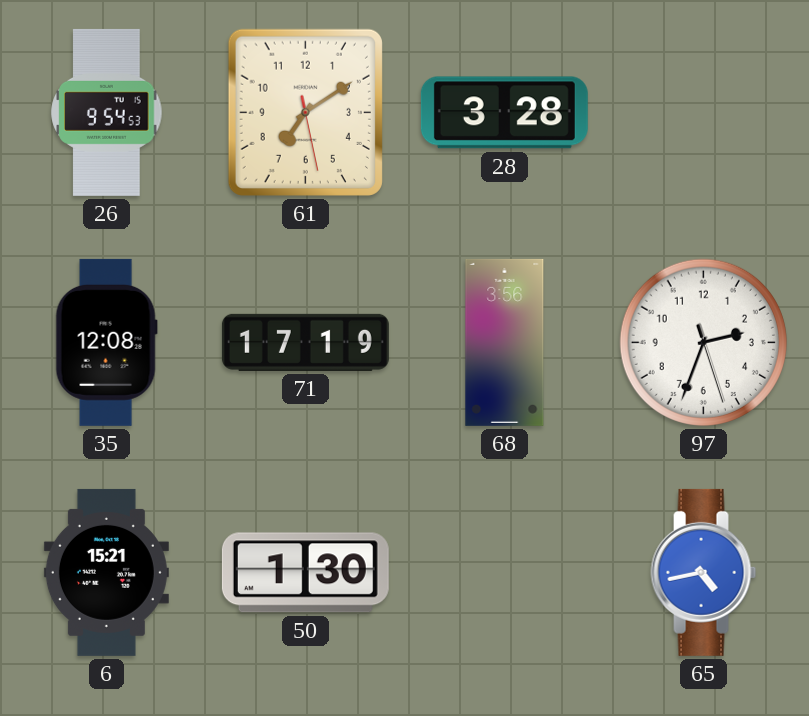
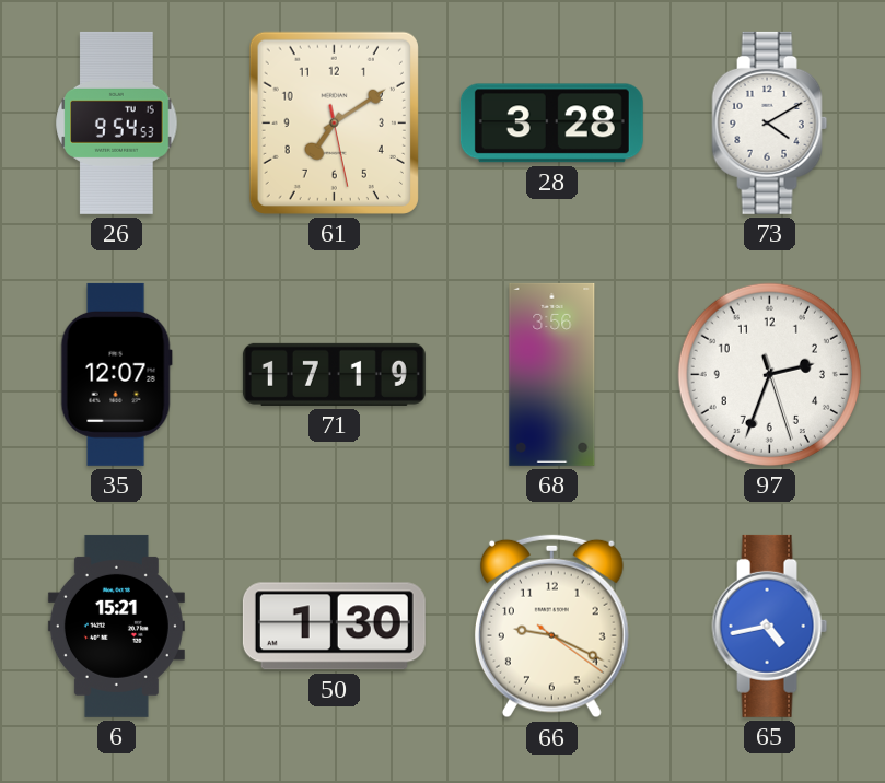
73: none -> 4:10 (770, 122)
35: 12:08 -> 12:07 (116, 374)
66: none -> 9:19 (551, 627)
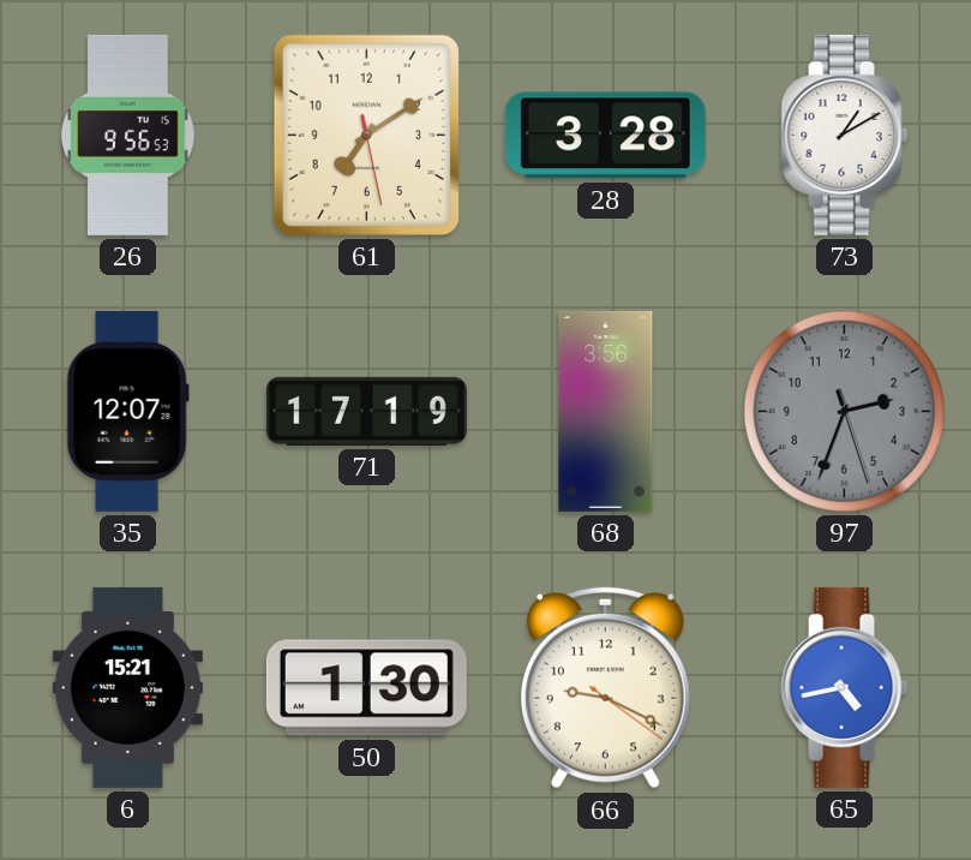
26: 9:54 -> 9:56 (128, 135)
73: 4:10 -> 1:10 (845, 135)
97 dial: white -> grey (844, 411)
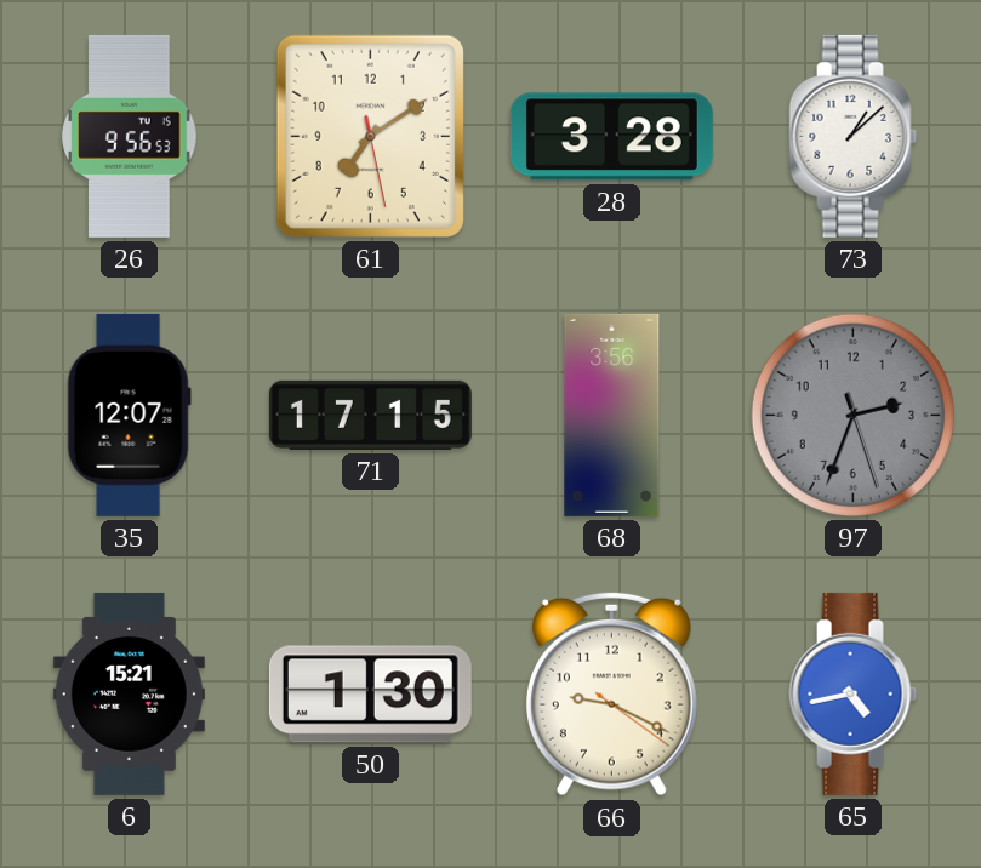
73: 1:10 -> 1:08 (854, 136)
71: 17:19 -> 17:15 (370, 415)
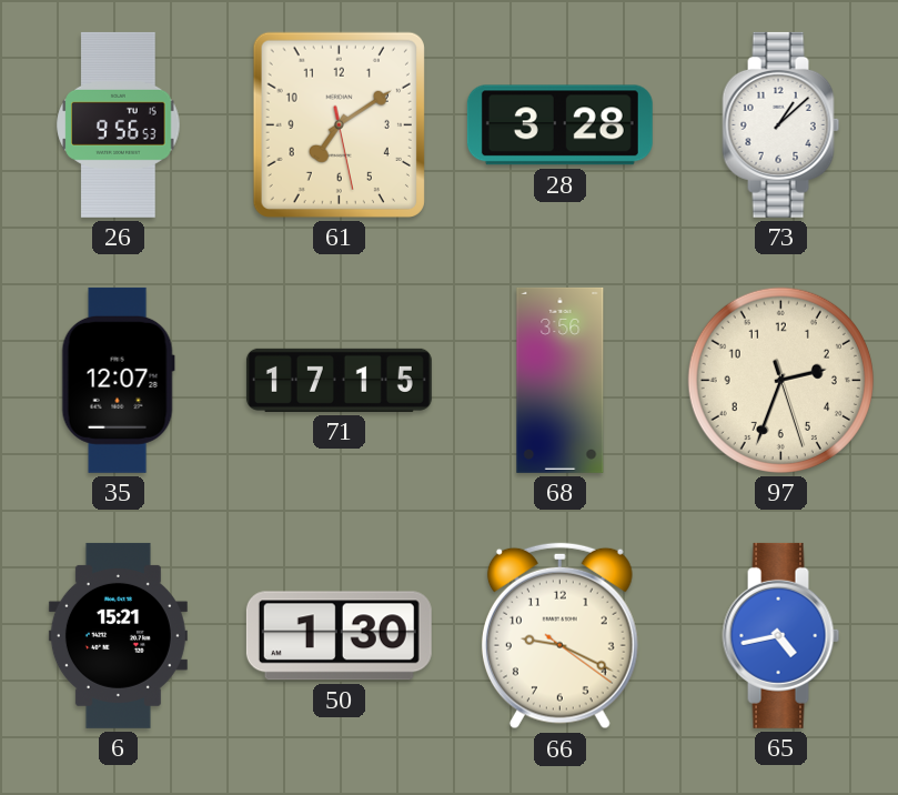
97 dial: grey -> cream (780, 380)
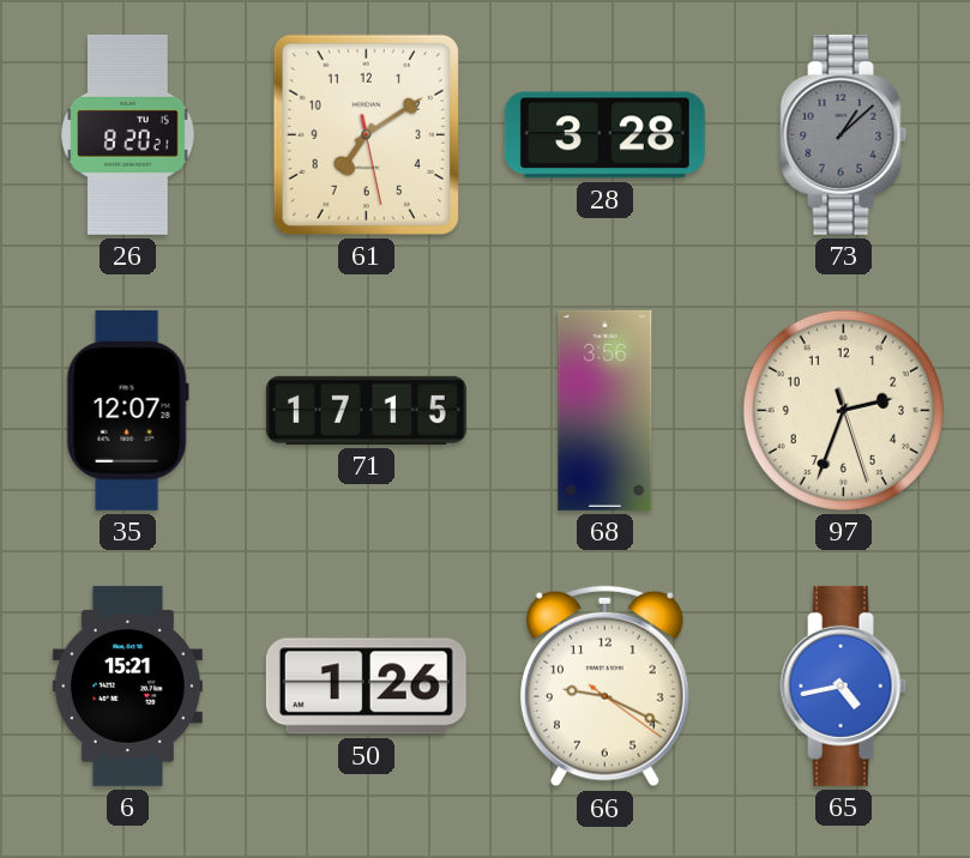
26: 9:56 -> 8:20 (128, 134)
73 dial: white -> grey (844, 134)
50: 1:30 -> 1:26 (366, 687)
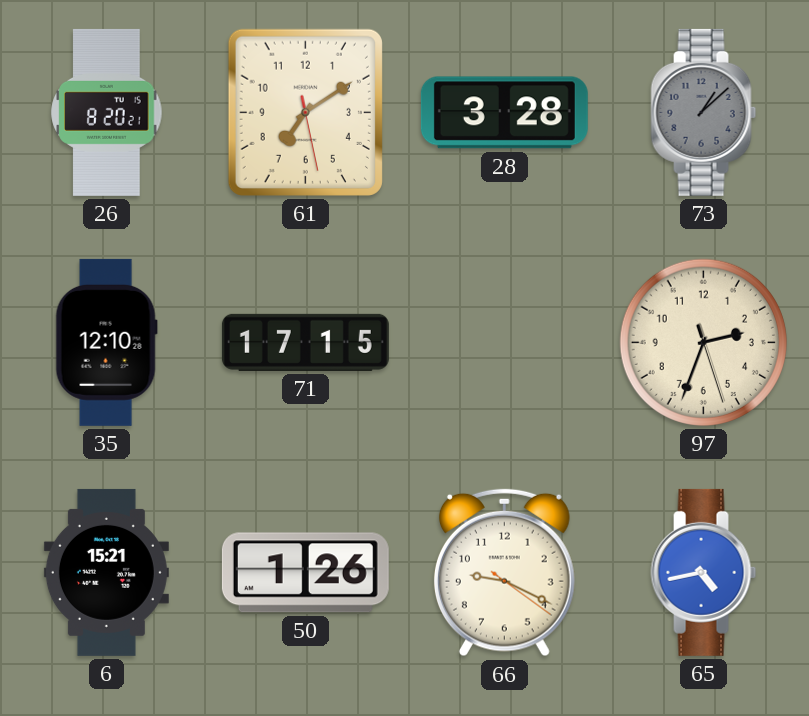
35: 12:07 -> 12:10 (106, 342)
68: 3:56 -> none (606, 410)
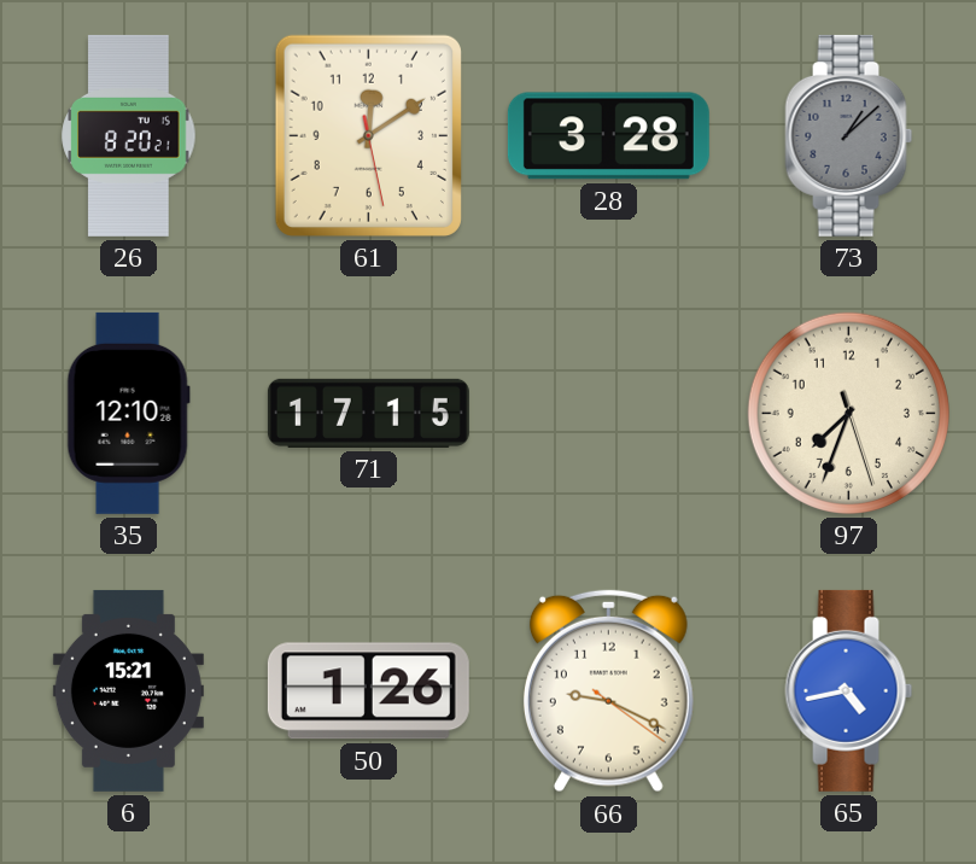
61: 7:09 -> 12:09 (368, 135)
97: 2:33 -> 7:33 (848, 413)
